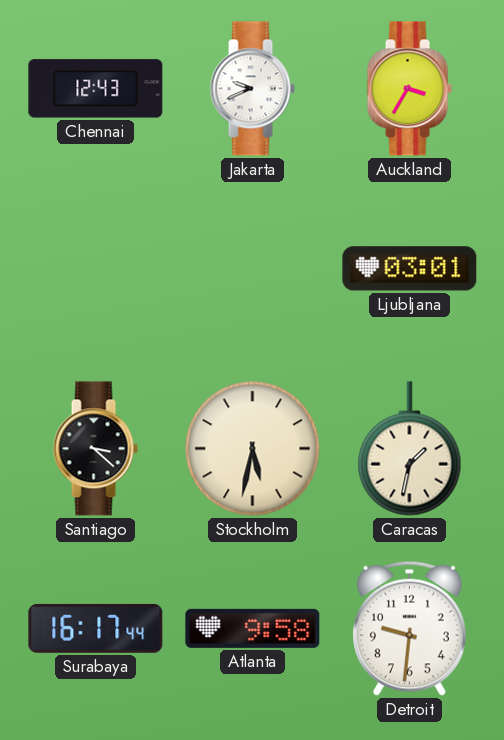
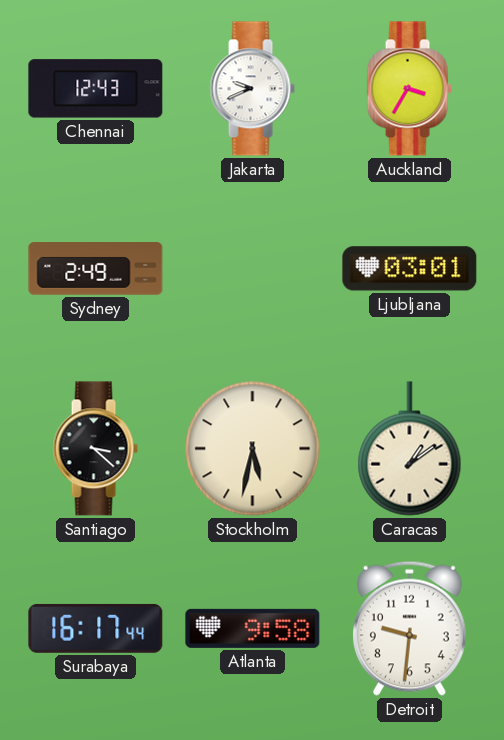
Sydney: none -> 2:49 (96, 269)
Caracas: 1:32 -> 1:09 (410, 449)
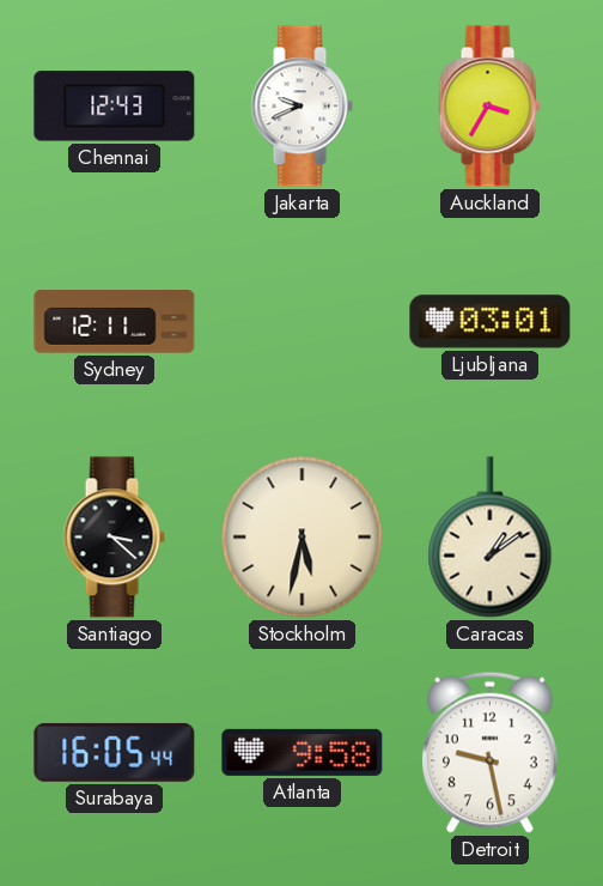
Sydney: 2:49 -> 12:11 (115, 322)
Surabaya: 16:17 -> 16:05 (115, 752)
Detroit: 9:31 -> 9:28 (489, 752)
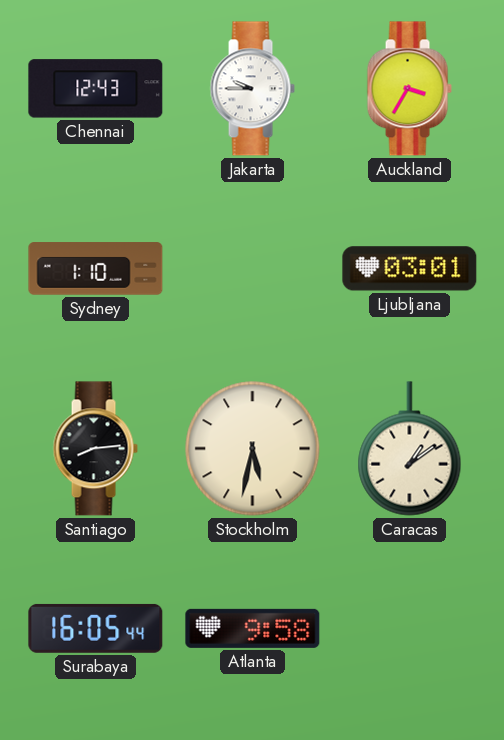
Jakarta: 9:41 -> 9:45 (252, 89)
Sydney: 12:11 -> 1:10 (96, 269)
Santiago: 3:22 -> 8:14 (95, 449)
Detroit: 9:28 -> none (489, 752)
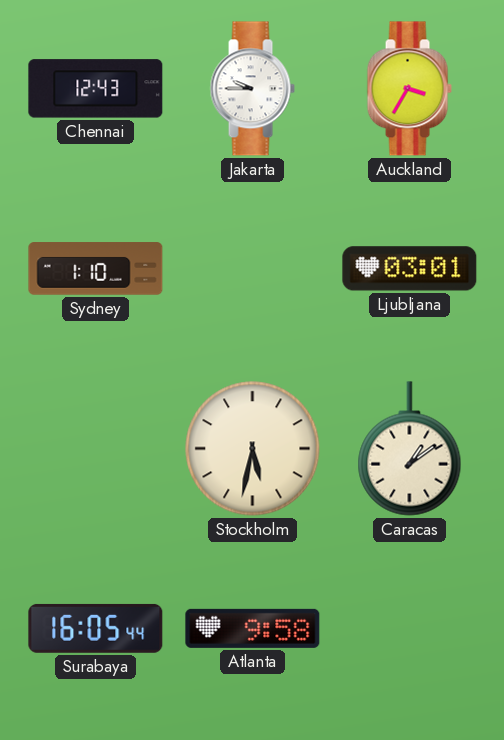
Santiago: 8:14 -> none (95, 449)
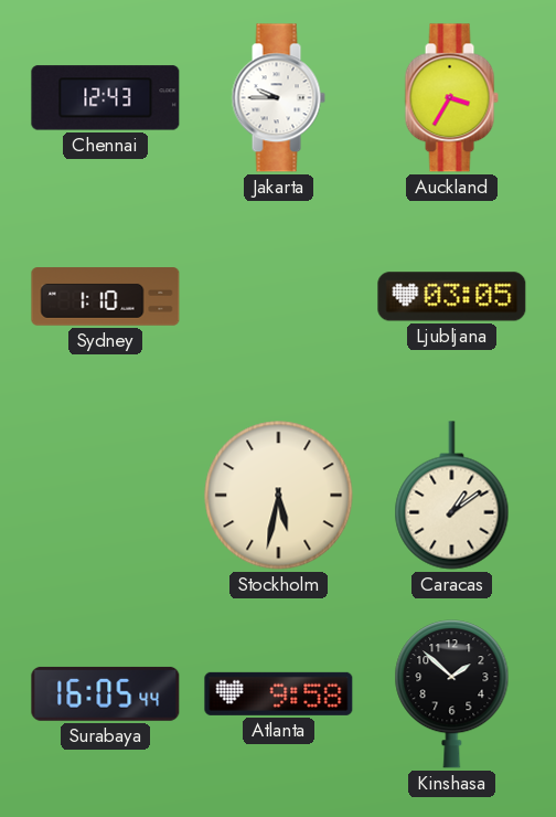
Ljubljana: 03:01 -> 03:05 (452, 297)
Kinshasa: none -> 1:52 (452, 694)
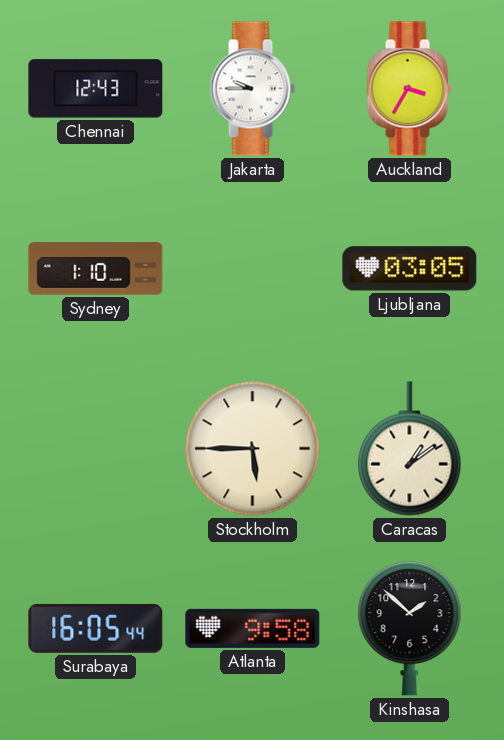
Stockholm: 5:32 -> 5:45 (253, 449)
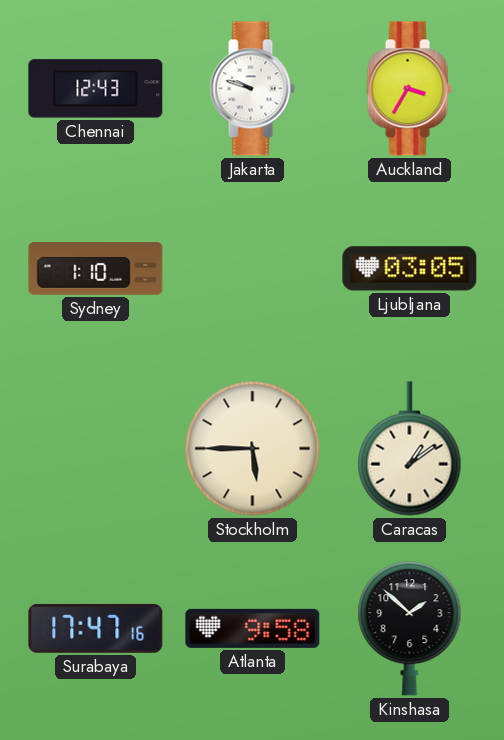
Jakarta: 9:45 -> 9:48 (252, 89)
Surabaya: 16:05 -> 17:47 (96, 628)
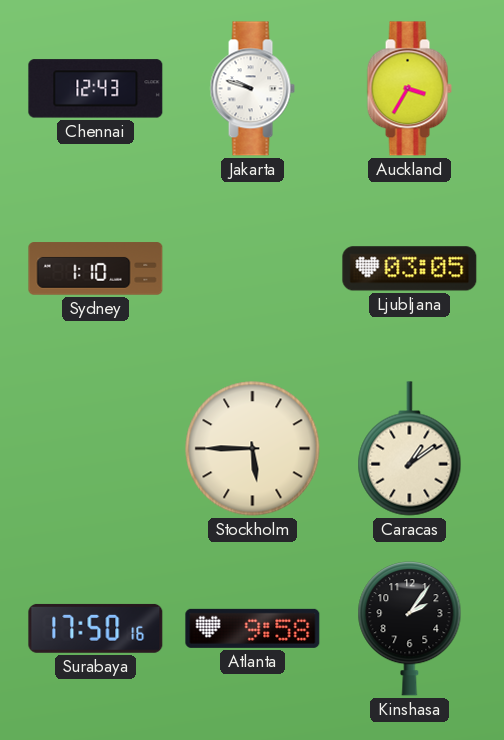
Surabaya: 17:47 -> 17:50 (96, 628)
Kinshasa: 1:52 -> 2:06 (410, 629)
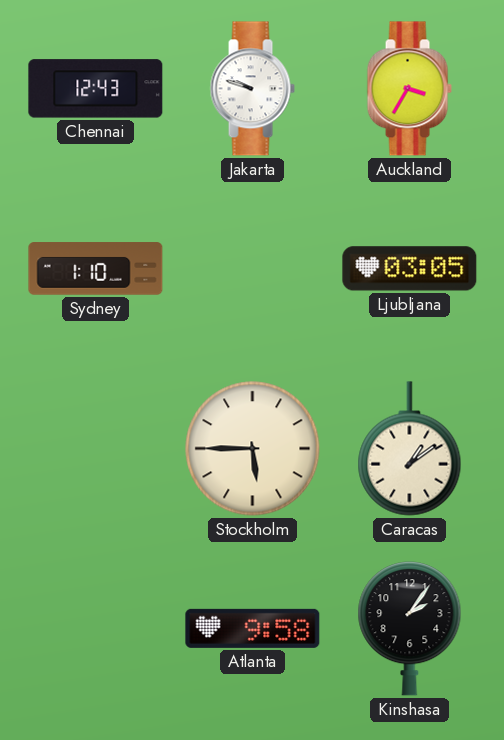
Surabaya: 17:50 -> none (96, 628)
